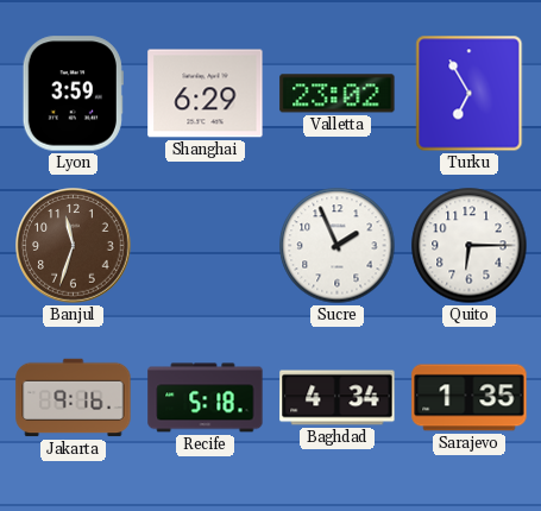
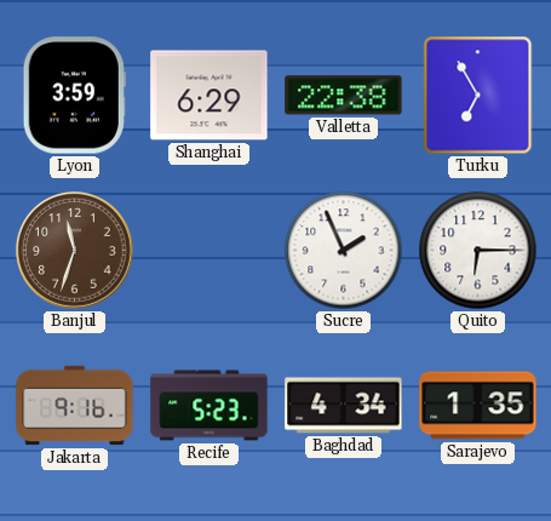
Valletta: 23:02 -> 22:38 (344, 96)
Recife: 5:18 -> 5:23 (210, 406)
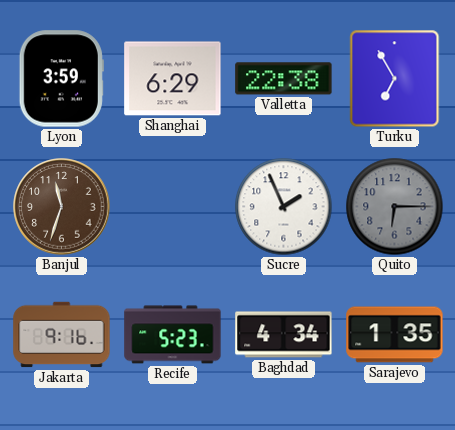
Quito dial: white -> grey (395, 207)
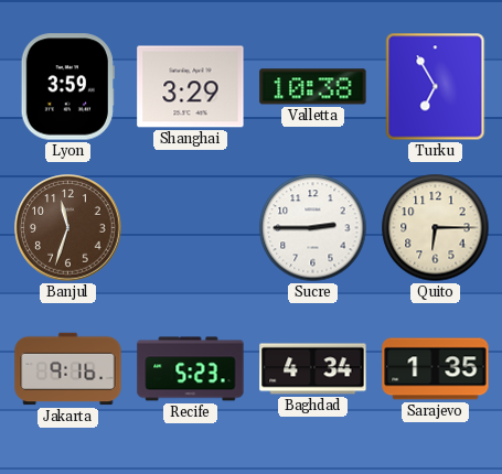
Shanghai: 6:29 -> 3:29 (191, 87)
Valletta: 22:38 -> 10:38 (313, 87)
Sucre: 1:56 -> 2:45 (313, 228)
Quito dial: grey -> cream (436, 228)
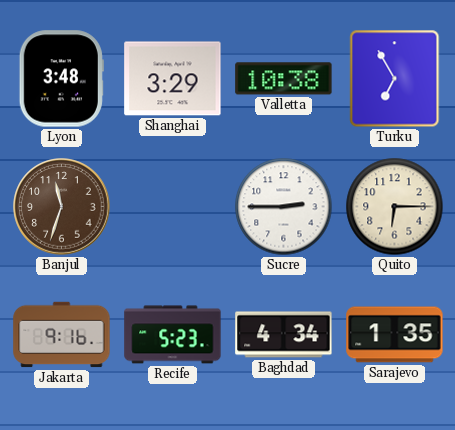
Lyon: 3:59 -> 3:48 (61, 79)
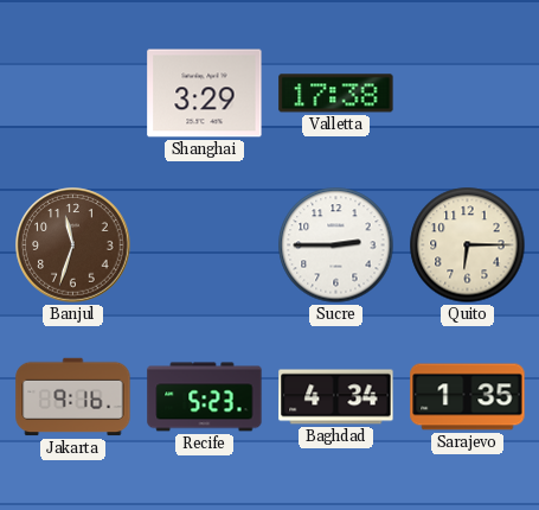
Lyon: 3:48 -> none (61, 79)
Valletta: 10:38 -> 17:38 (336, 94)
Turku: 6:55 -> none (395, 79)
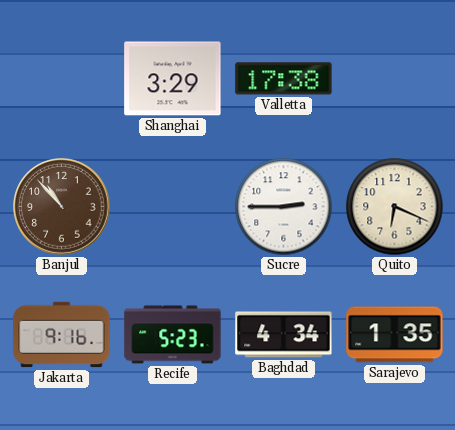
Banjul: 11:33 -> 10:53 (62, 207)
Quito: 6:15 -> 6:19 (395, 207)
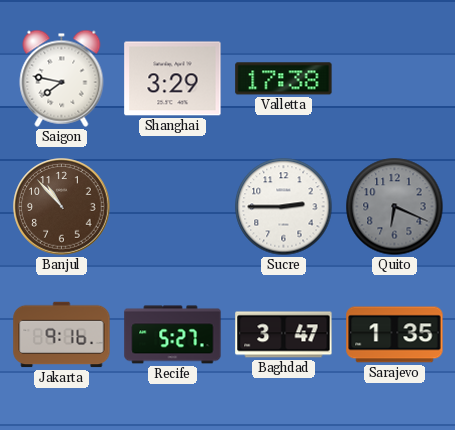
Saigon: none -> 7:47 (62, 78)
Quito dial: cream -> grey (395, 207)
Recife: 5:23 -> 5:27 (173, 335)
Baghdad: 4:34 -> 3:47 (284, 335)
